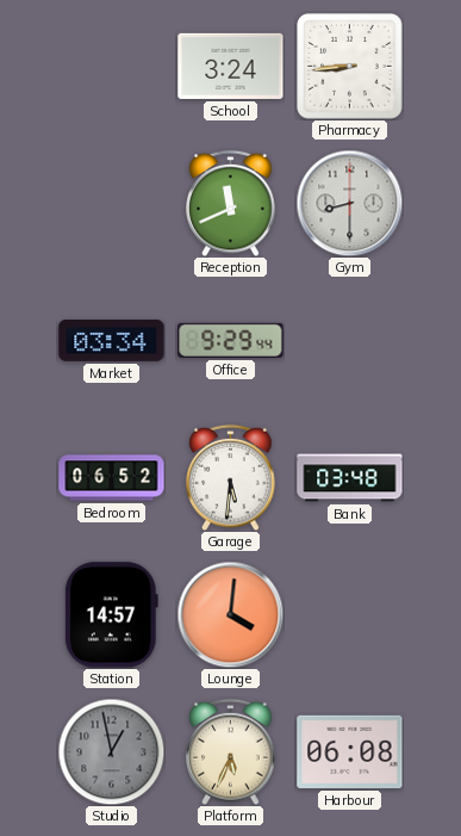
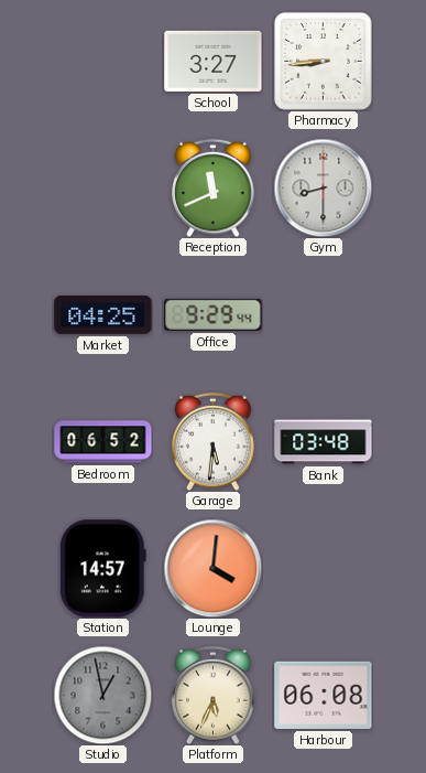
School: 3:24 -> 3:27 (214, 61)
Market: 03:34 -> 04:25 (103, 314)
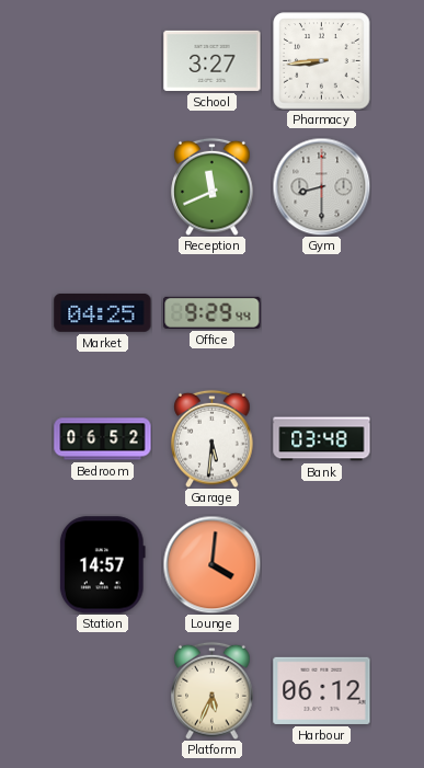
Studio: 12:58 -> none (102, 695)
Harbour: 06:08 -> 06:12 (322, 690)
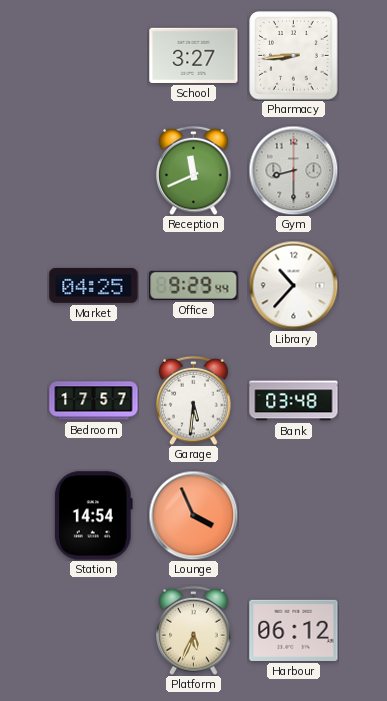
Library: none -> 10:37 (293, 285)
Bedroom: 06:52 -> 17:57 (94, 401)
Station: 14:57 -> 14:54 (93, 516)
Lounge: 4:01 -> 3:56 (193, 515)
